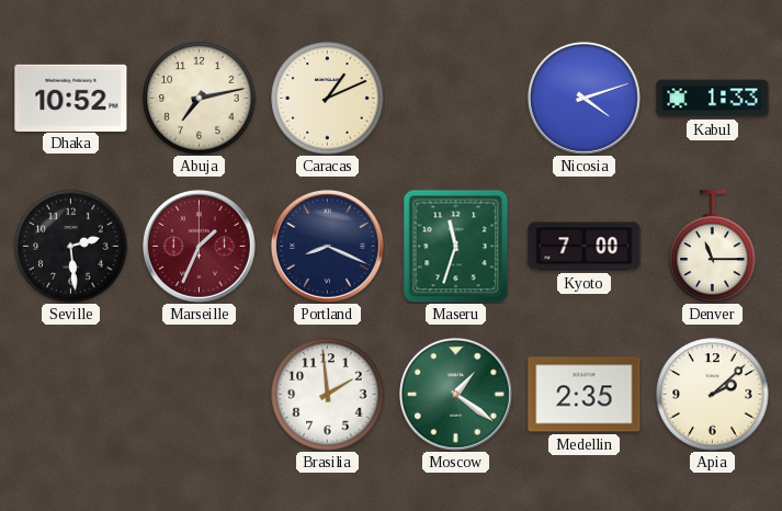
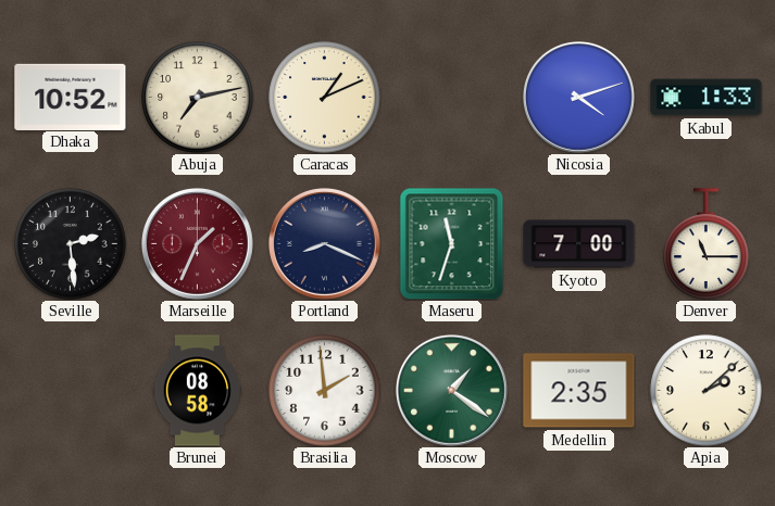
Brunei: none -> 08:58 (198, 391)
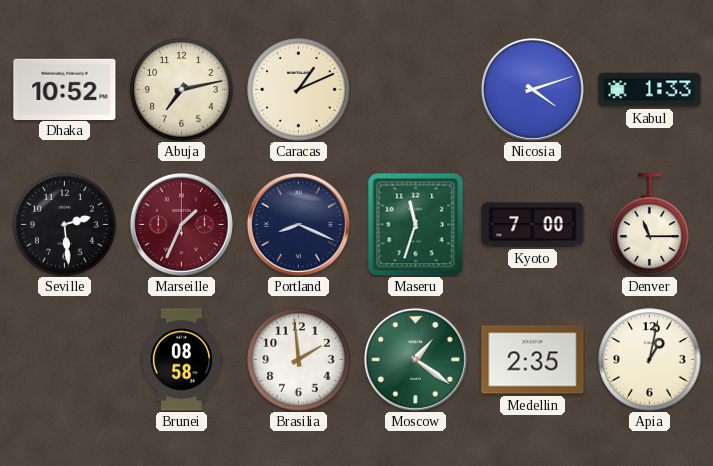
Apia: 2:08 -> 1:02 (650, 360)
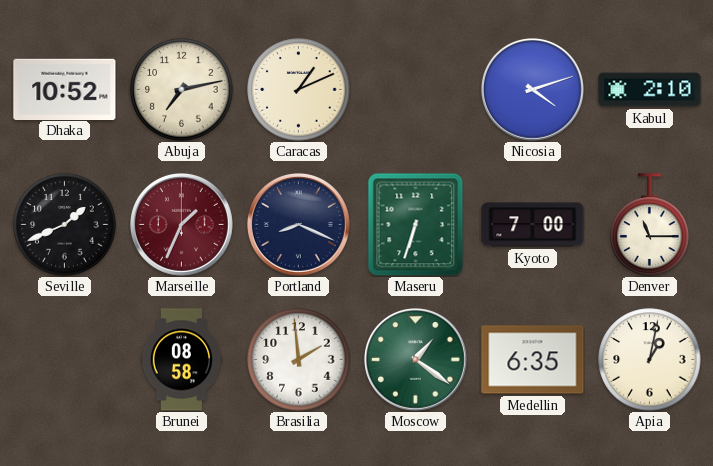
Kabul: 1:33 -> 2:10 (650, 90)
Seville: 2:29 -> 1:41 (65, 225)
Maseru: 11:33 -> 6:33 (416, 224)
Medellin: 2:35 -> 6:35 (533, 360)
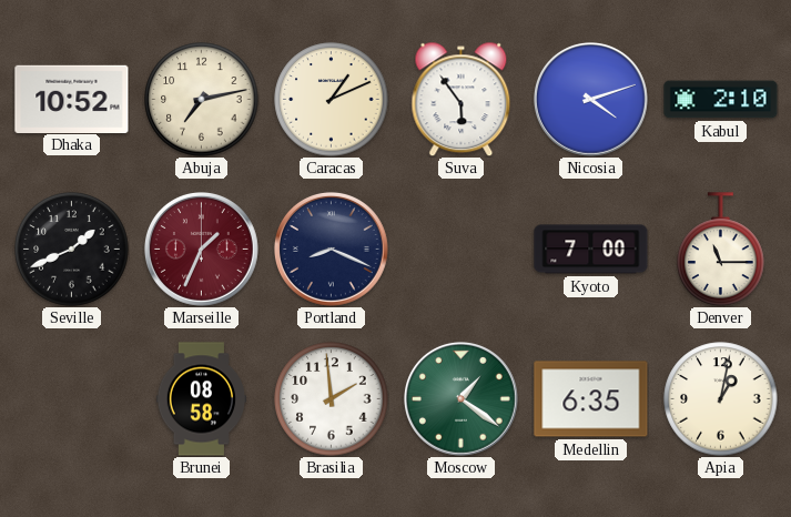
Suva: none -> 5:54 (462, 99)
Maseru: 6:33 -> none (416, 224)
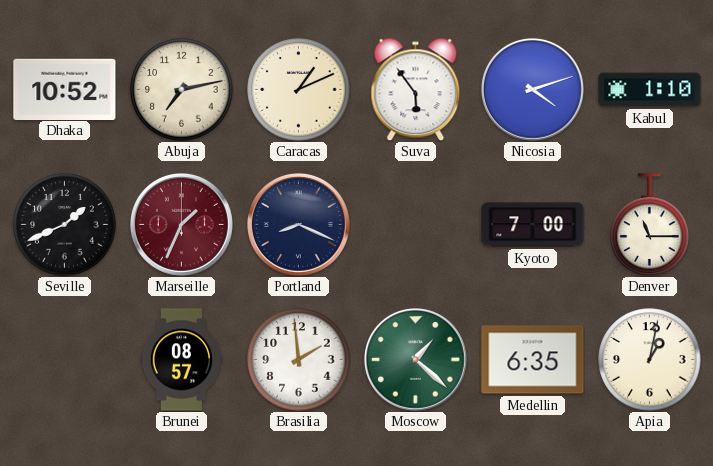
Kabul: 2:10 -> 1:10 (650, 90)
Brunei: 08:58 -> 08:57 (182, 360)
Moscow: 1:21 -> 1:22 (416, 360)
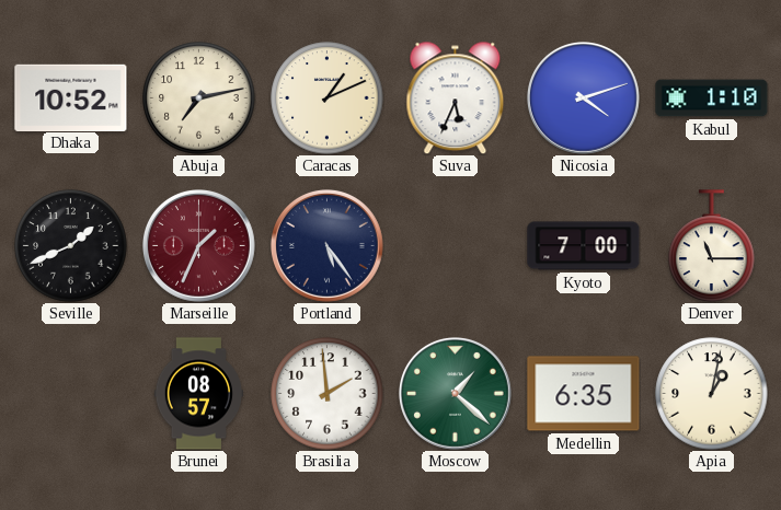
Suva: 5:54 -> 5:34 (456, 97)
Portland: 8:19 -> 5:24 (328, 246)
